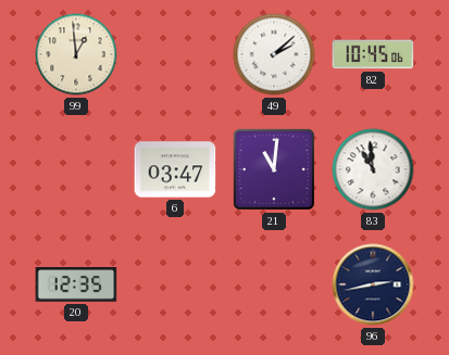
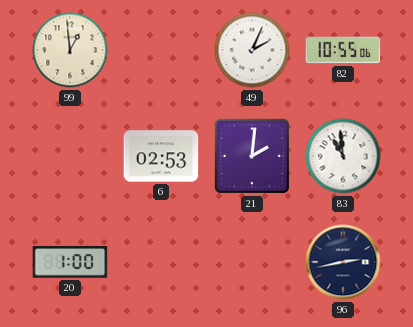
49: 2:08 -> 2:04 (252, 50)
82: 10:45 -> 10:55 (343, 50)
6: 03:47 -> 02:53 (161, 156)
21: 11:01 -> 2:01 (252, 156)
20: 12:35 -> 1:00 (70, 262)
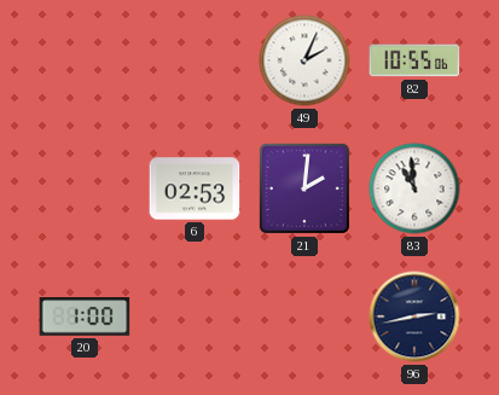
99: 12:59 -> none (70, 50)
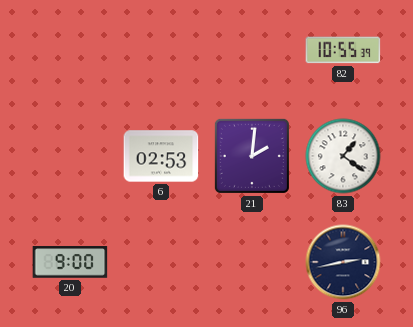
49: 2:04 -> none (304, 60)
82: 10:55:06 -> 10:55:39 (343, 50)
83: 10:59 -> 1:21 (343, 156)
20: 1:00 -> 9:00 (70, 262)
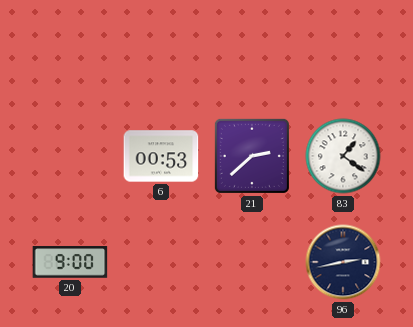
82: 10:55 -> none (343, 50)
6: 02:53 -> 00:53 (161, 156)
21: 2:01 -> 2:38 (252, 156)
